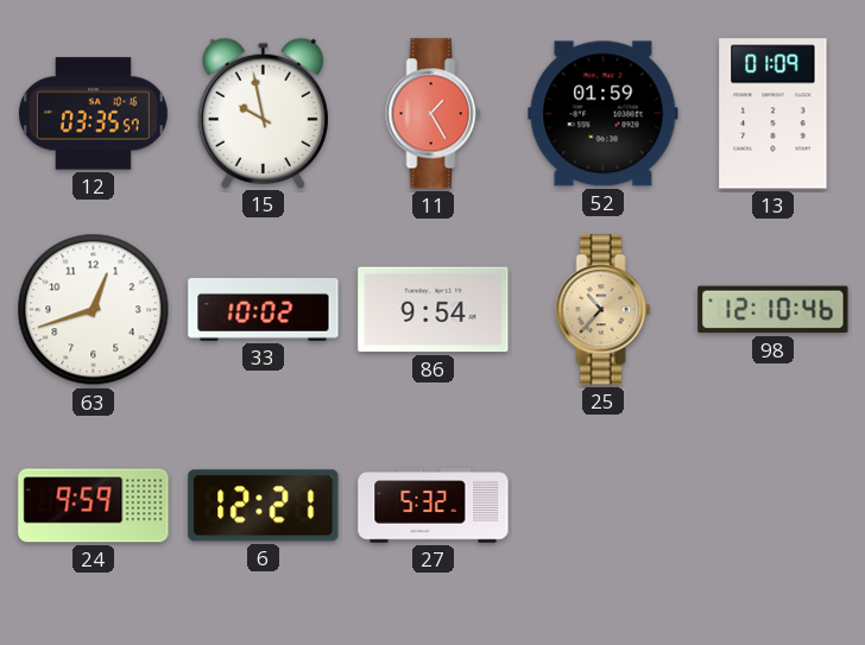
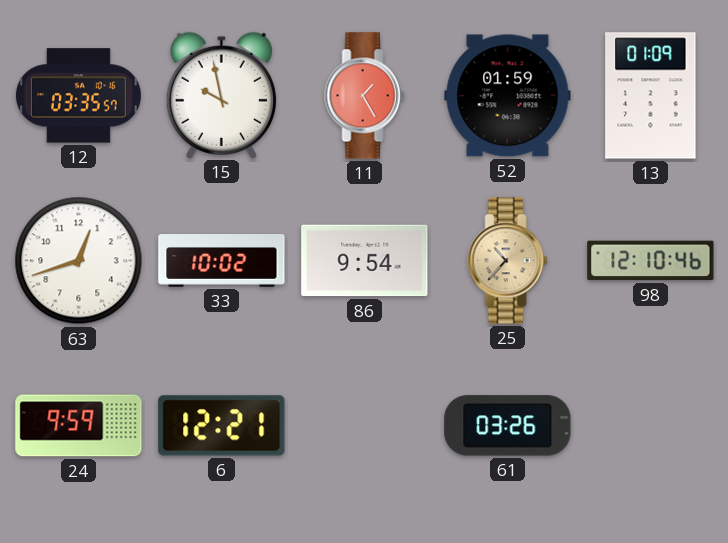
27: 5:32 -> none (434, 506)
61: none -> 03:26 (508, 426)
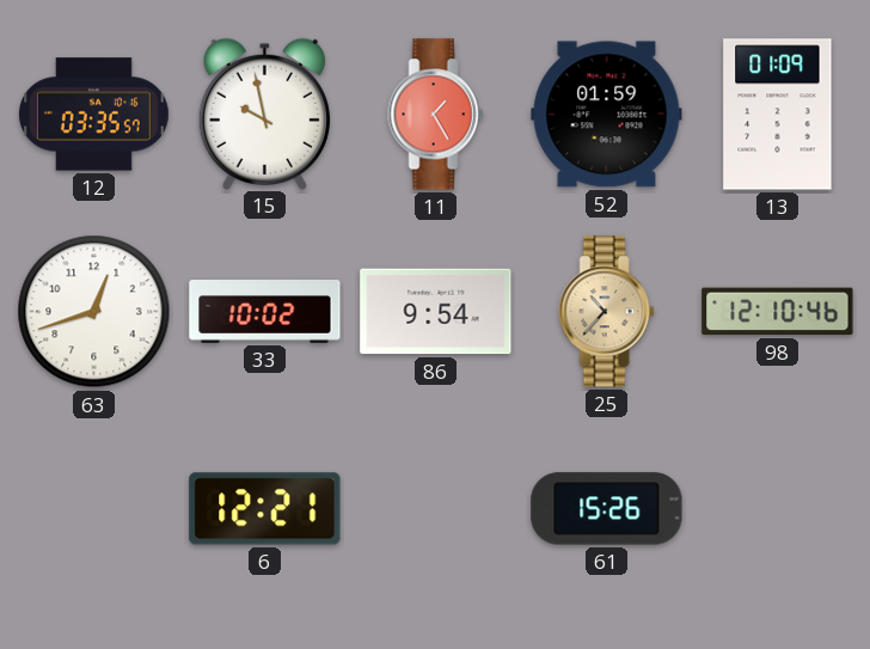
24: 9:59 -> none (79, 426)
61: 03:26 -> 15:26 (607, 509)
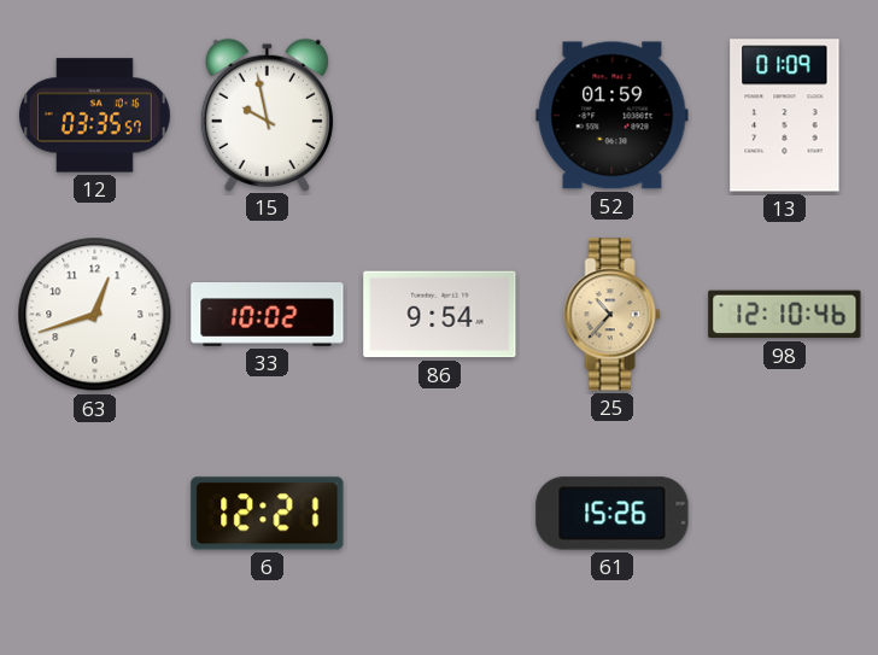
11: 1:25 -> none (436, 115)
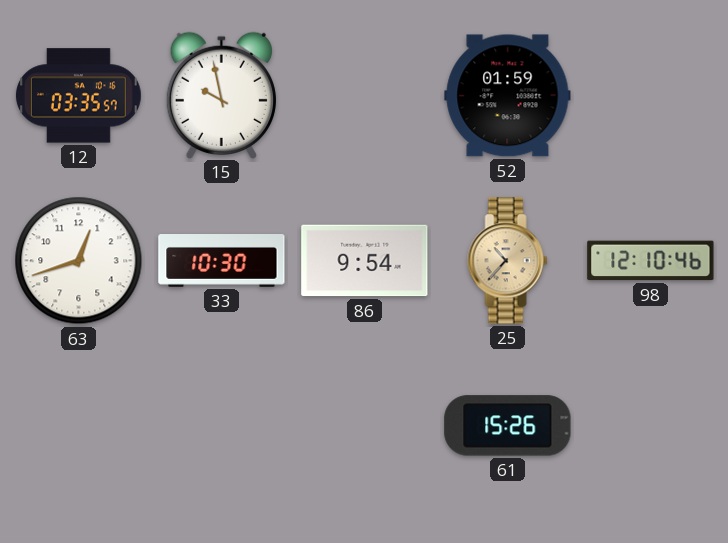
13: 01:09 -> none (785, 116)
33: 10:02 -> 10:30 (222, 261)
6: 12:21 -> none (268, 514)
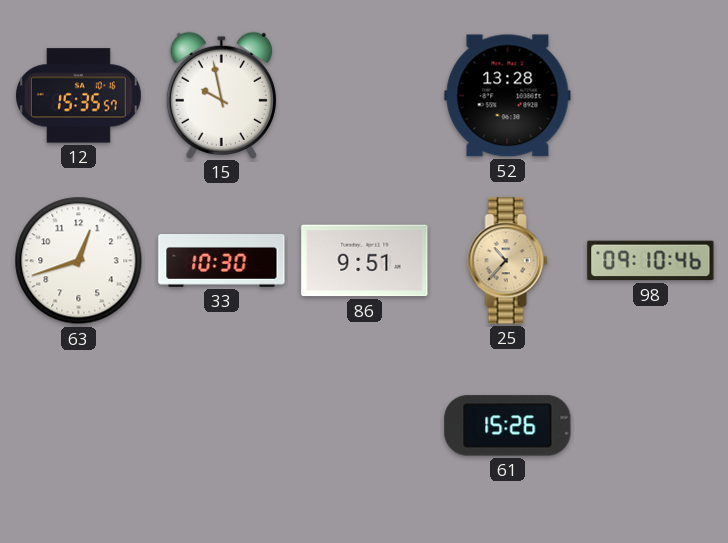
12: 03:35 -> 15:35 (78, 96)
52: 01:59 -> 13:28 (508, 96)
86: 9:54 -> 9:51 (365, 261)
98: 12:10 -> 09:10 (651, 261)
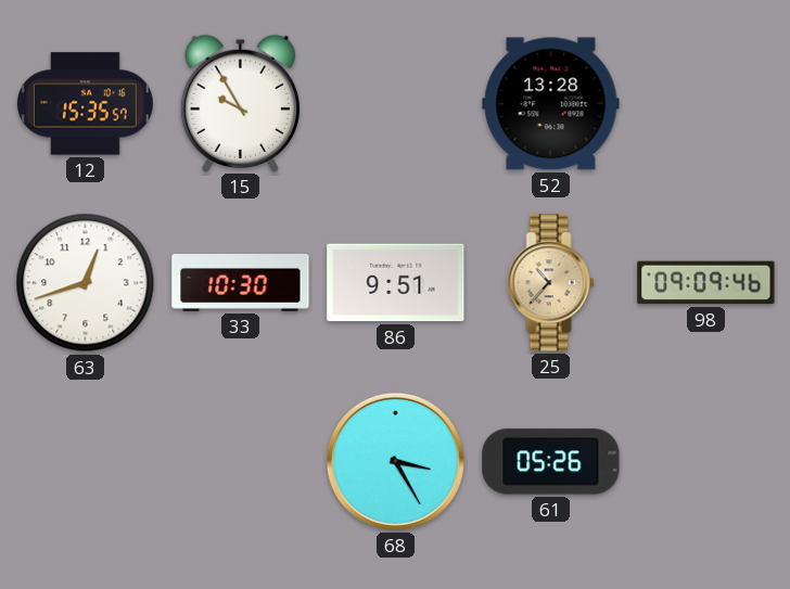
15: 9:58 -> 9:55 (240, 103)
98: 09:10 -> 09:09 (706, 283)
68: none -> 3:25 (395, 461)
61: 15:26 -> 05:26 (551, 462)
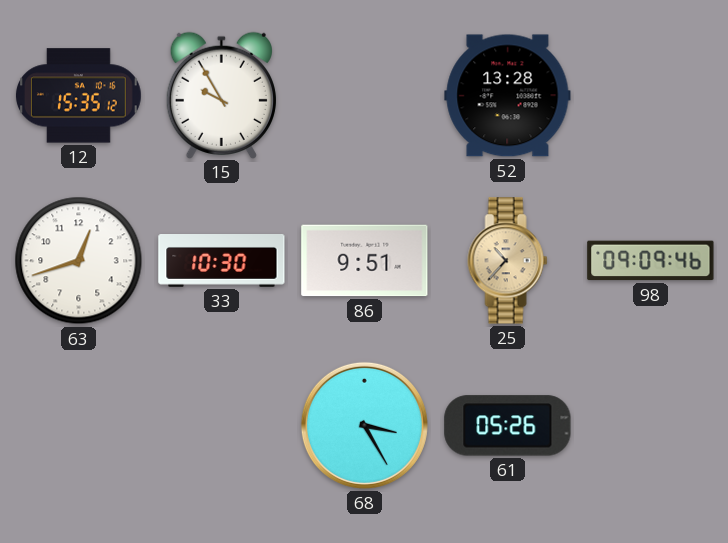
12: 15:35:57 -> 15:35:12 (78, 96)
